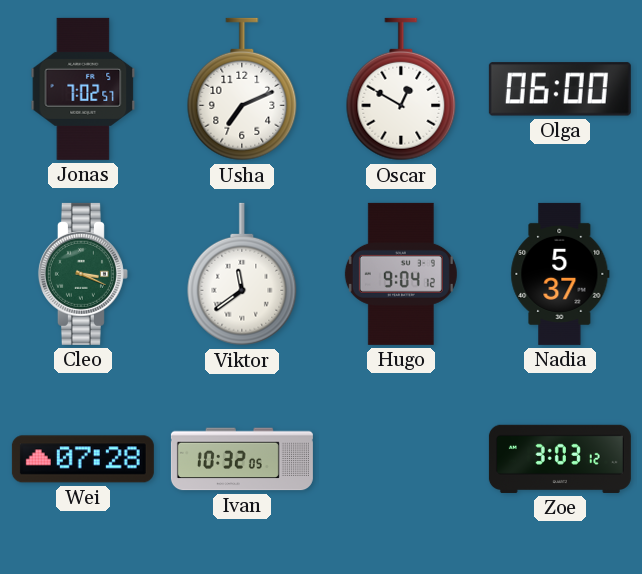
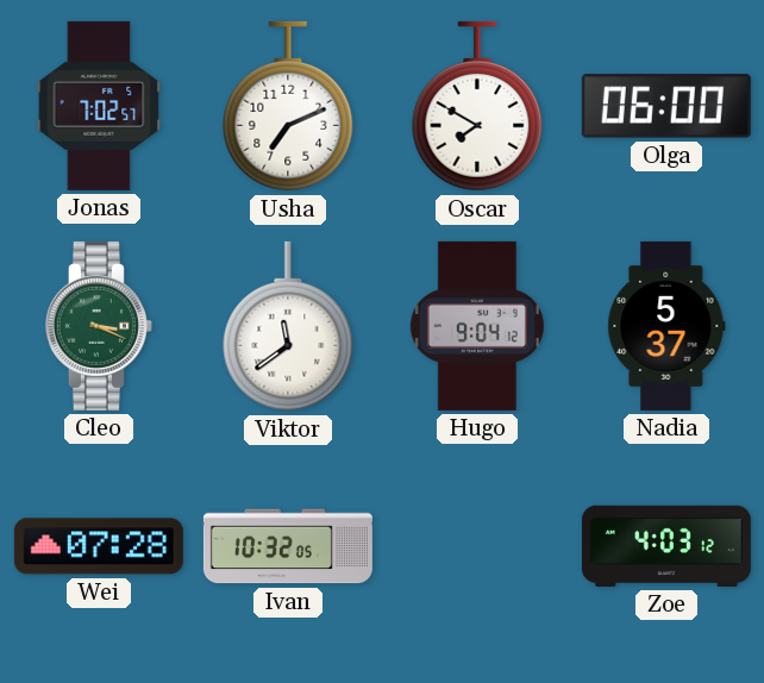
Oscar: 12:50 -> 7:50 (477, 106)
Zoe: 3:03 -> 4:03 (666, 546)
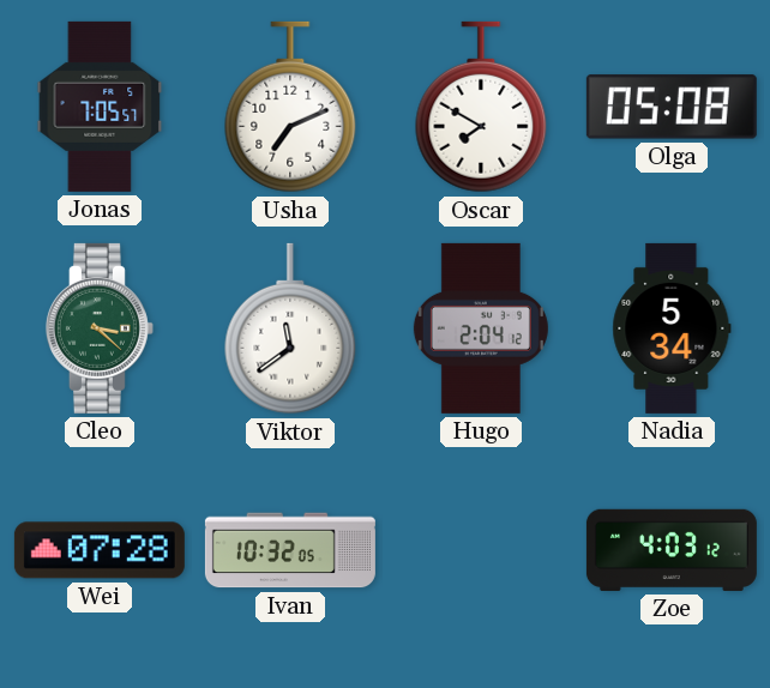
Jonas: 7:02 -> 7:05 (100, 107)
Olga: 06:00 -> 05:08 (672, 107)
Cleo: 3:19 -> 3:22 (100, 328)
Hugo: 9:04 -> 2:04 (481, 328)
Nadia: 5:37 -> 5:34 (672, 328)
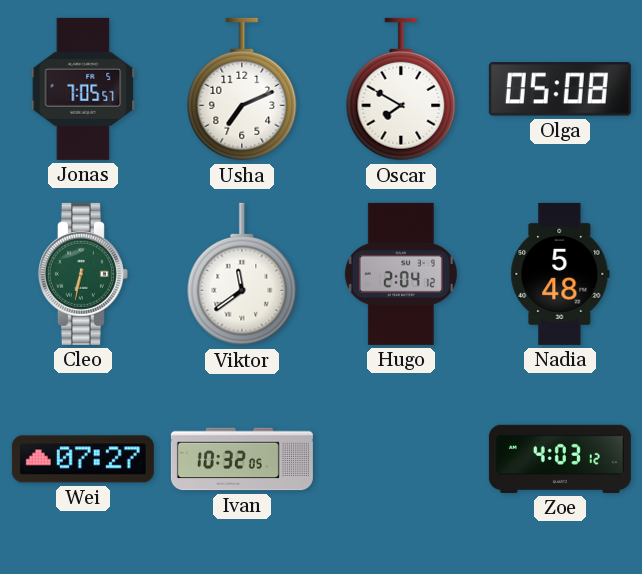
Cleo: 3:22 -> 6:32 (83, 274)
Nadia: 5:34 -> 5:48 (560, 274)
Wei: 07:28 -> 07:27 (83, 459)
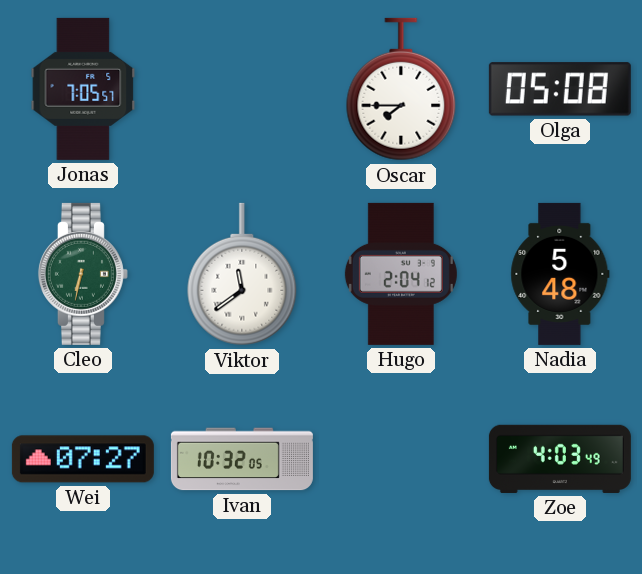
Usha: 7:11 -> none (242, 89)
Oscar: 7:50 -> 7:45 (401, 89)
Zoe: 4:03:12 -> 4:03:49 (560, 459)
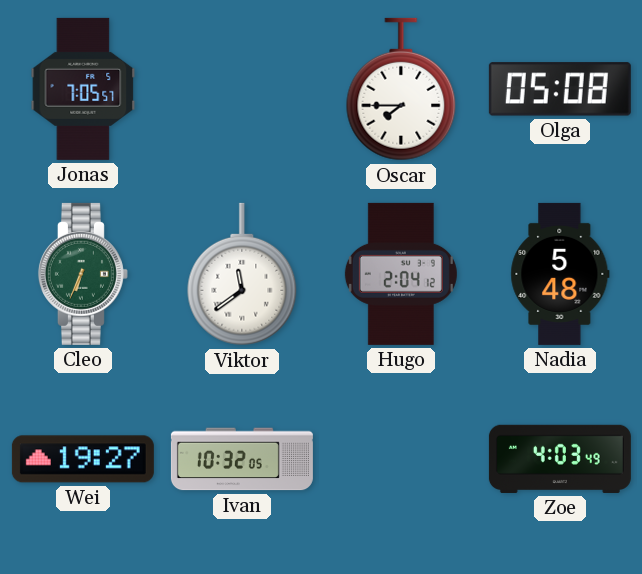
Cleo: 6:32 -> 6:34 (83, 274)
Wei: 07:27 -> 19:27 (83, 459)
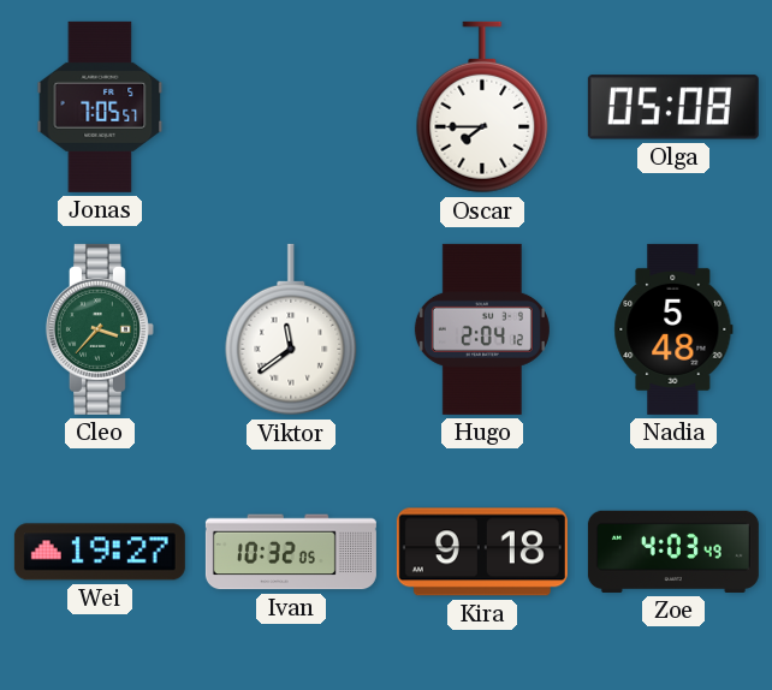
Cleo: 6:34 -> 3:37 (100, 329)
Kira: none -> 9:18 (482, 552)
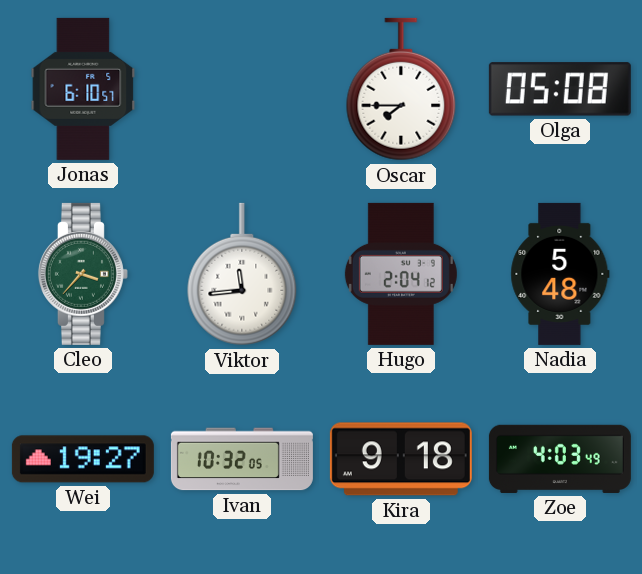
Jonas: 7:05 -> 6:10 (83, 89)
Viktor: 11:39 -> 11:44 (242, 274)
